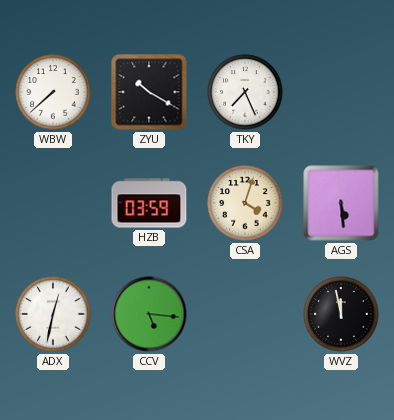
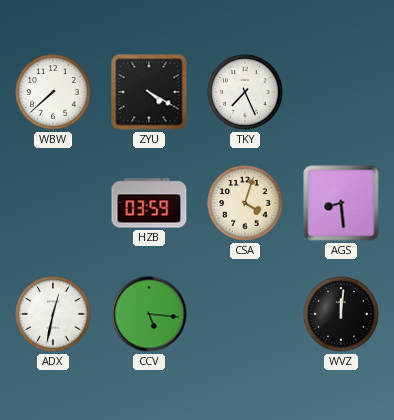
ZYU: 10:20 -> 4:20 (149, 92)
AGS: 5:29 -> 8:29 (341, 203)
WVZ: 11:58 -> 12:01 (341, 314)
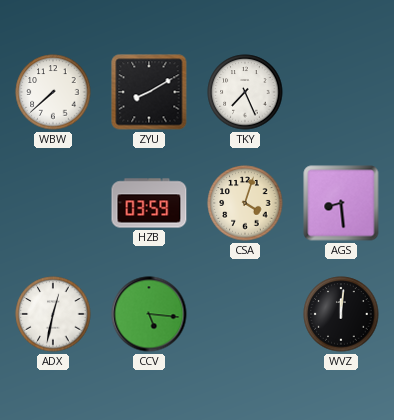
ZYU: 4:20 -> 8:10 (149, 92)
